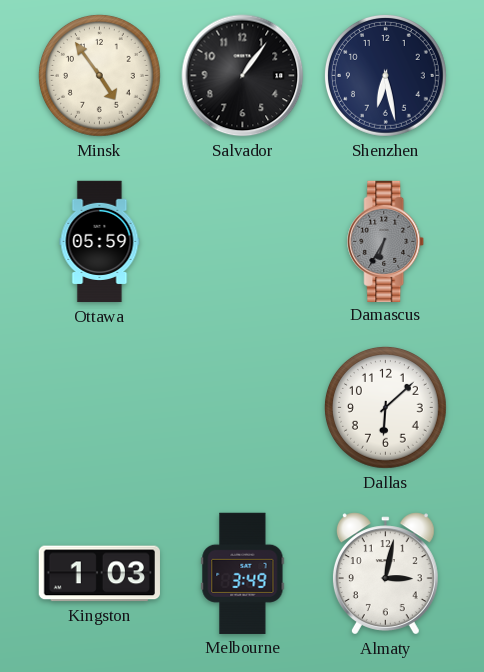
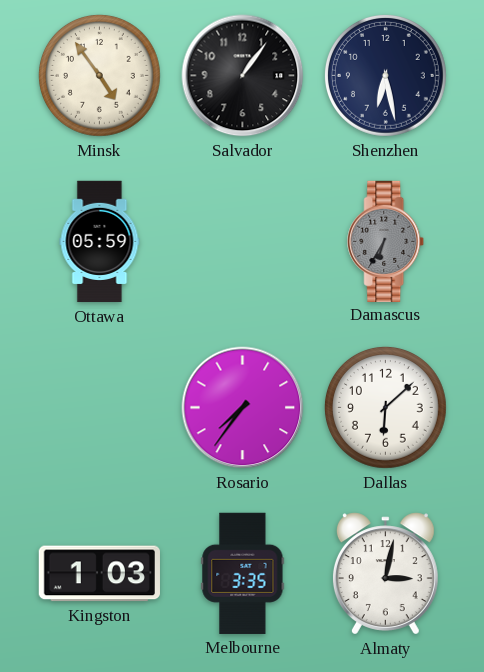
Rosario: none -> 7:36 (243, 408)
Melbourne: 3:49 -> 3:35 (243, 573)
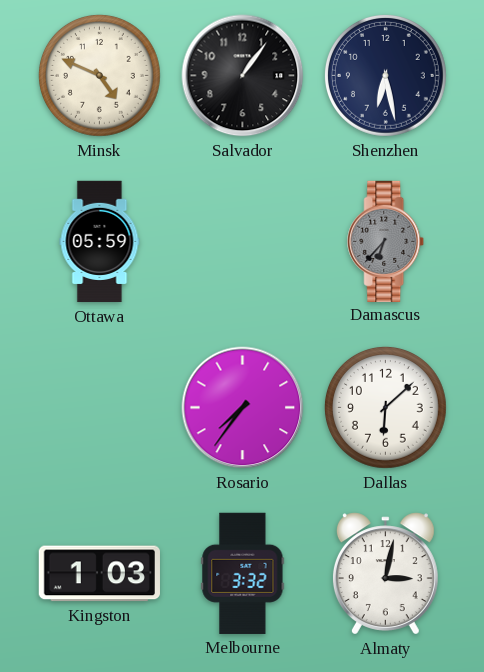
Minsk: 4:54 -> 4:49 (100, 76)
Damascus: 6:35 -> 6:37 (386, 241)
Melbourne: 3:35 -> 3:32 (243, 573)
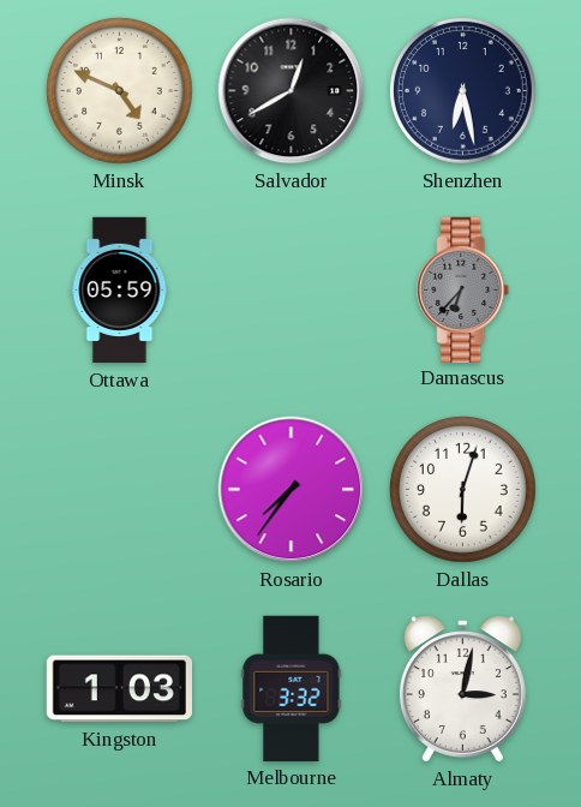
Salvador: 1:06 -> 12:40 (292, 91)
Dallas: 6:08 -> 6:03 (463, 490)
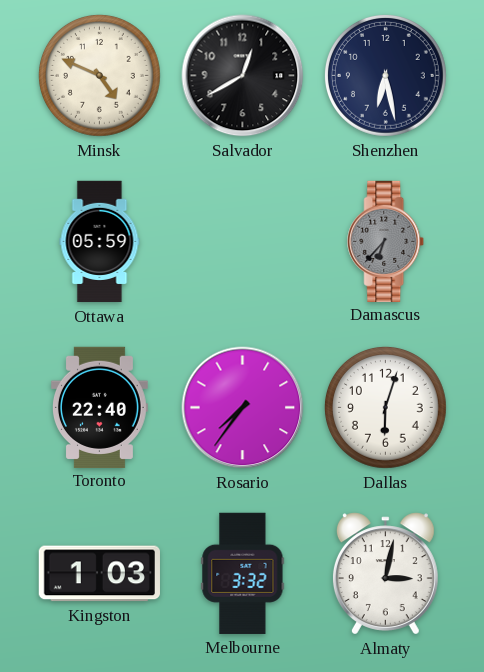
Toronto: none -> 22:40 (99, 407)
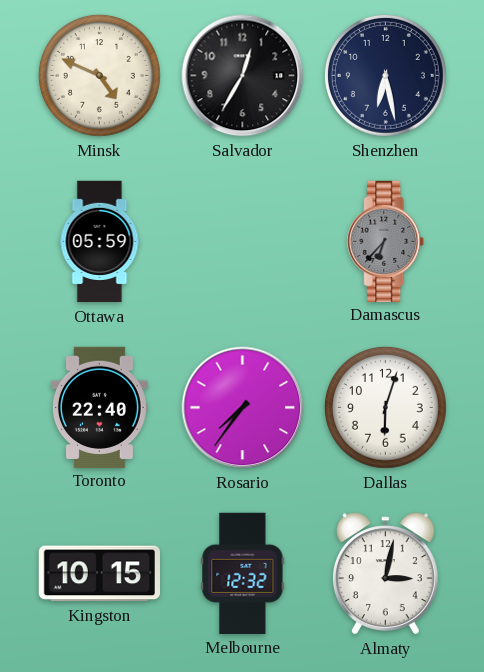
Salvador: 12:40 -> 12:35 (243, 76)
Kingston: 1:03 -> 10:15 (99, 574)
Melbourne: 3:32 -> 12:32 (243, 573)
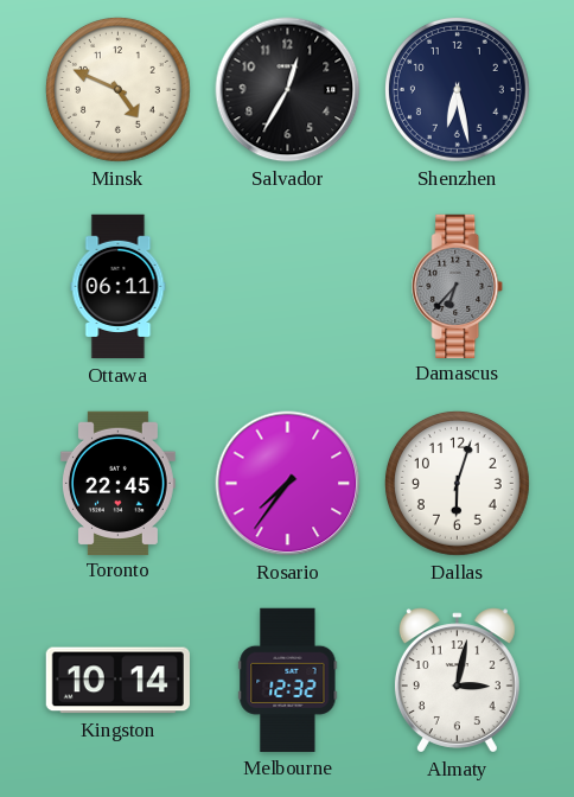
Ottawa: 05:59 -> 06:11 (119, 287)
Toronto: 22:40 -> 22:45 (117, 483)
Kingston: 10:15 -> 10:14 (117, 681)
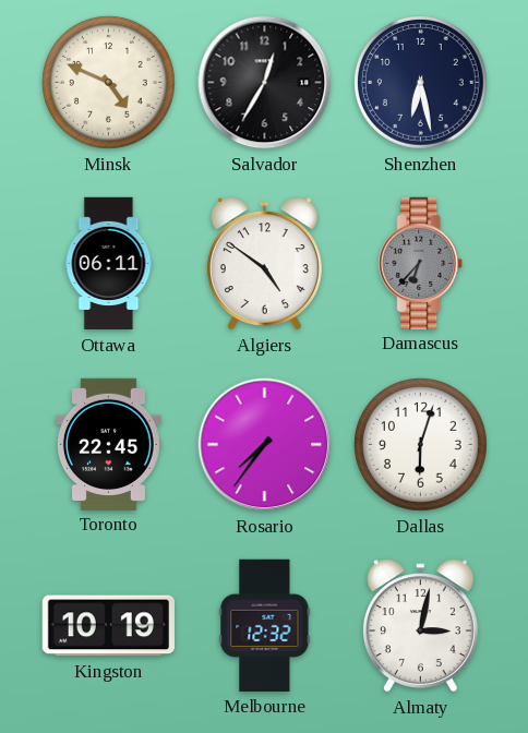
Algiers: none -> 4:51 (264, 264)
Kingston: 10:14 -> 10:19 (108, 626)
